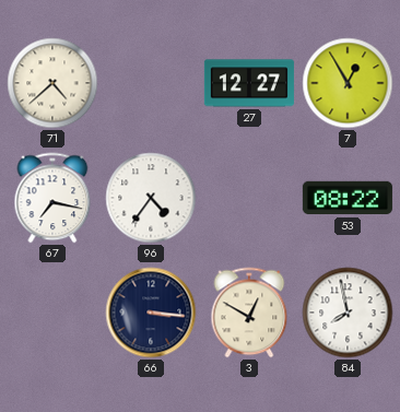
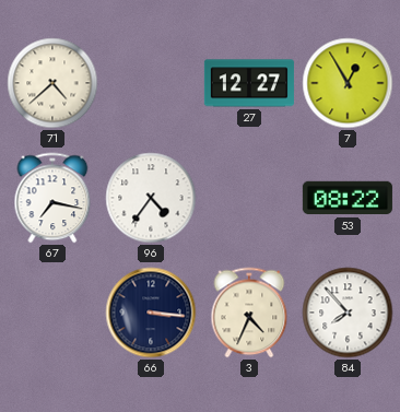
3: 12:50 -> 4:34 (249, 313)
84: 7:58 -> 7:53 (348, 313)
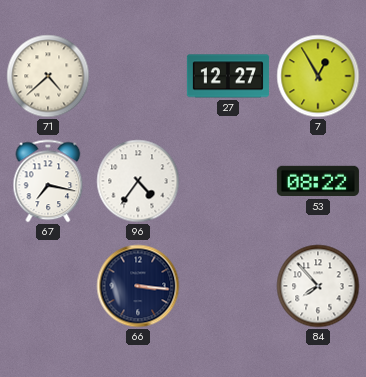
3: 4:34 -> none (249, 313)
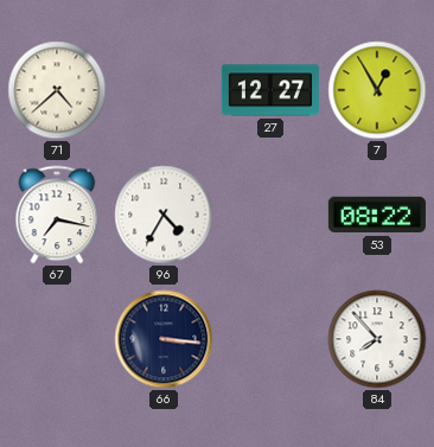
96: 4:36 -> 4:35 (164, 215)
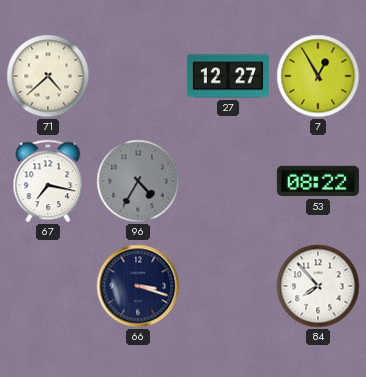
96 dial: white -> grey (138, 181)
66: 3:16 -> 3:18 (138, 286)
